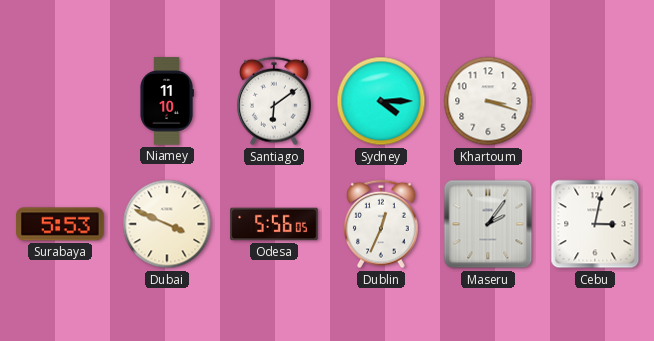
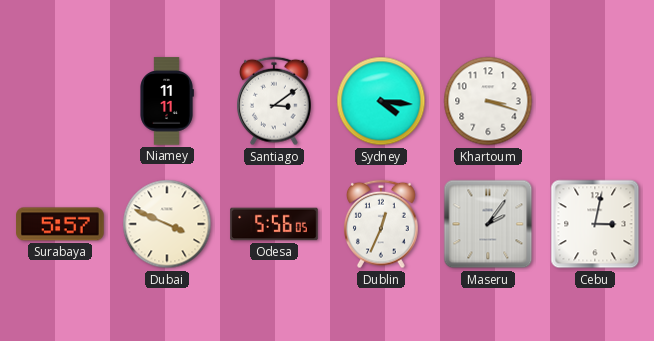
Niamey: 11:10 -> 11:11 (167, 101)
Santiago: 6:09 -> 3:09 (275, 101)
Sydney: 4:15 -> 4:16 (381, 101)
Surabaya: 5:53 -> 5:57 (60, 224)
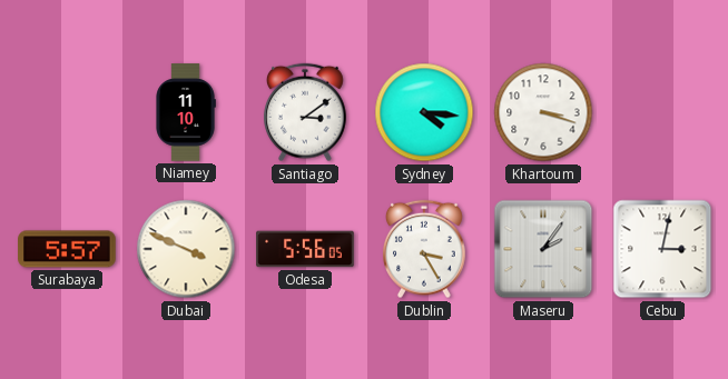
Niamey: 11:11 -> 11:10 (186, 112)
Dublin: 12:34 -> 3:25 (425, 249)
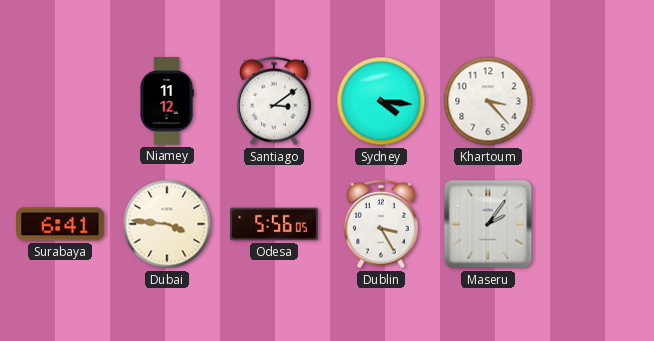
Niamey: 11:10 -> 11:12 (167, 101)
Khartoum: 3:18 -> 3:23 (488, 101)
Surabaya: 5:57 -> 6:41 (60, 224)
Dubai: 3:49 -> 3:46 (167, 224)
Cebu: 3:02 -> none (662, 249)
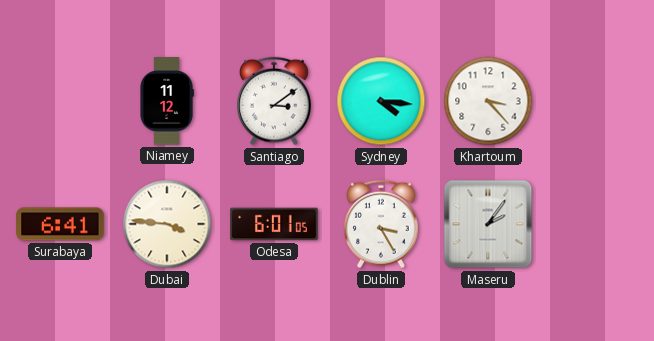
Odesa: 5:56 -> 6:01 (274, 224)
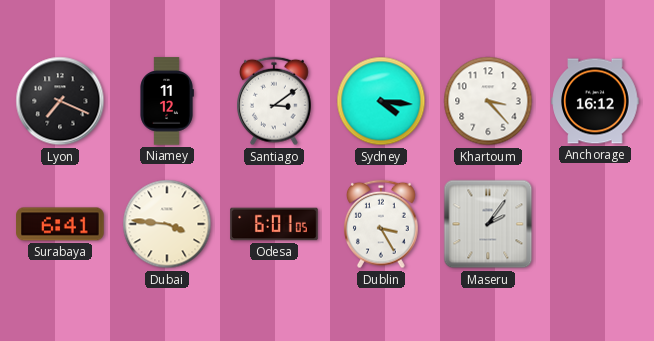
Lyon: none -> 7:19 (60, 101)
Anchorage: none -> 16:12 (595, 101)
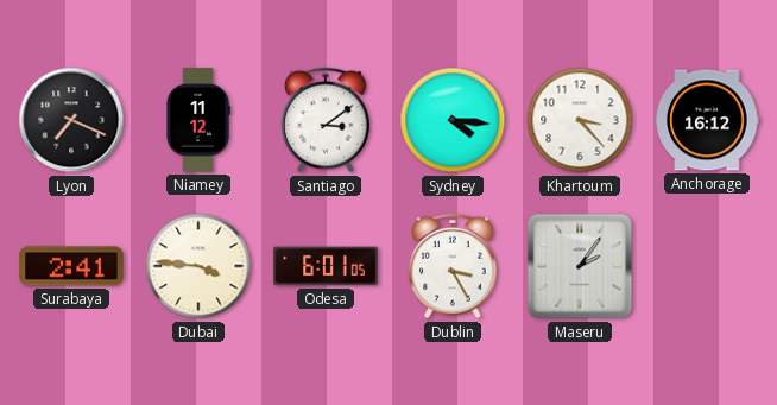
Surabaya: 6:41 -> 2:41 (71, 266)
